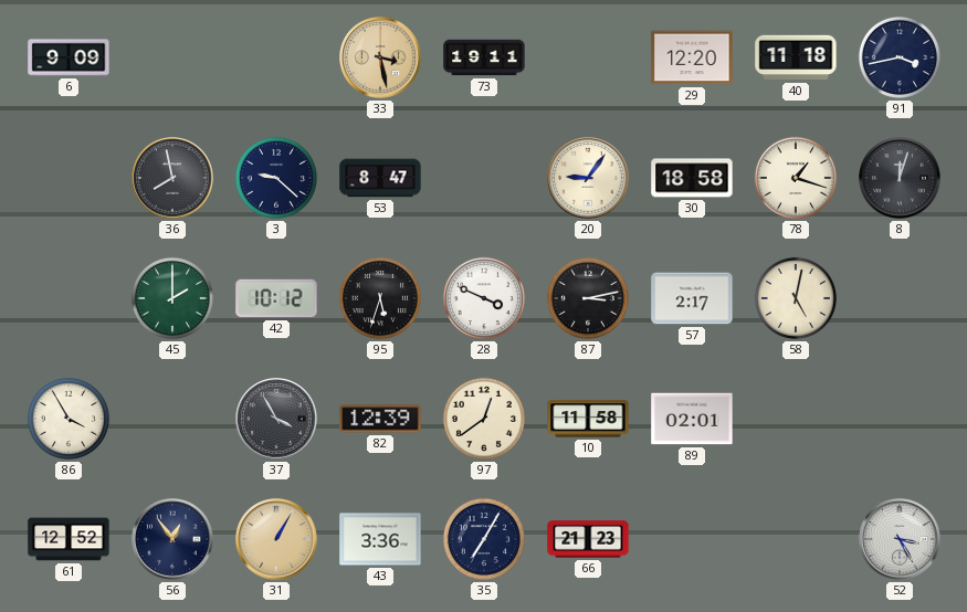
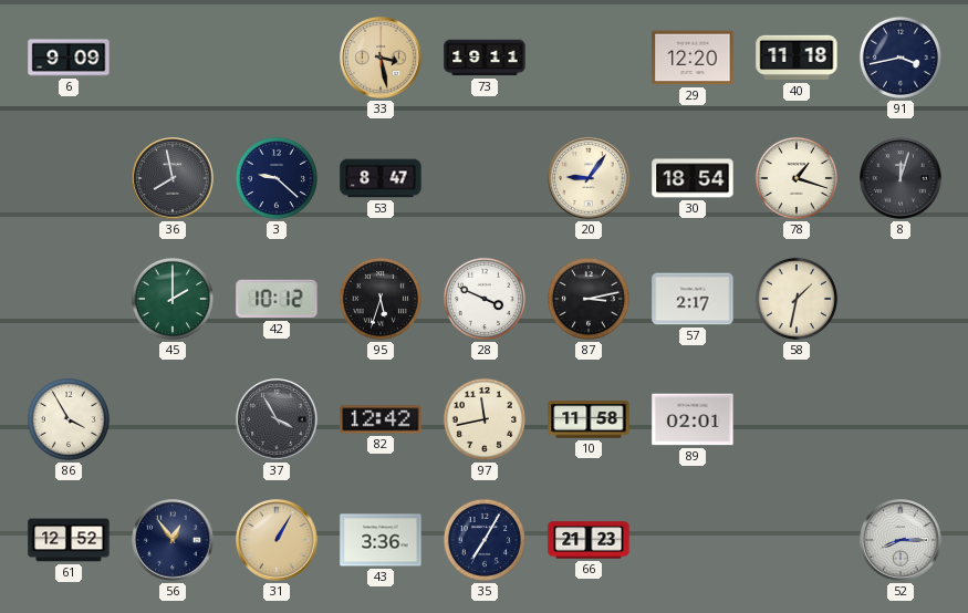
30: 18:58 -> 18:54 (693, 178)
58: 5:02 -> 1:32 (797, 299)
82: 12:39 -> 12:42 (381, 419)
97: 12:39 -> 11:43 (485, 419)
52: 3:25 -> 8:15 (901, 540)
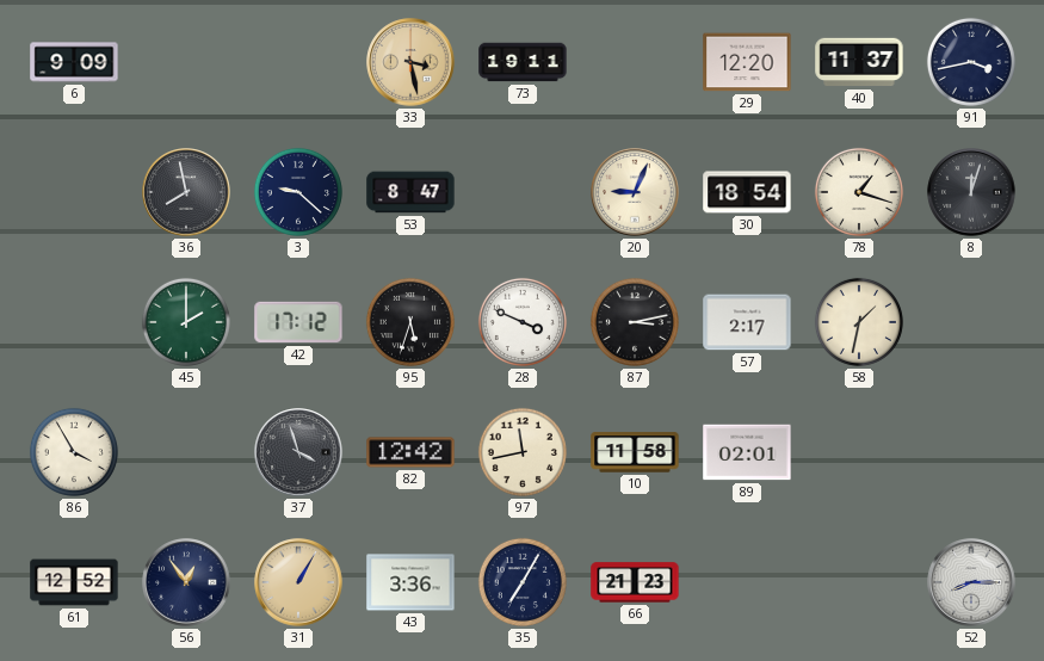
40: 11:18 -> 11:37 (859, 62)
20: 9:06 -> 9:04 (635, 192)
42: 10:12 -> 17:12 (298, 322)
37: 3:55 -> 3:57 (298, 452)
